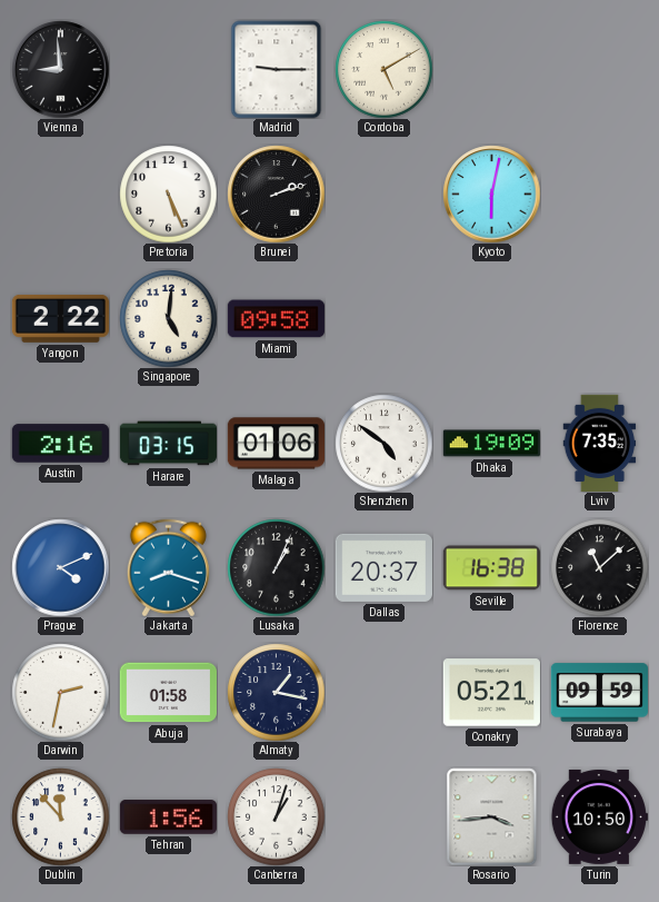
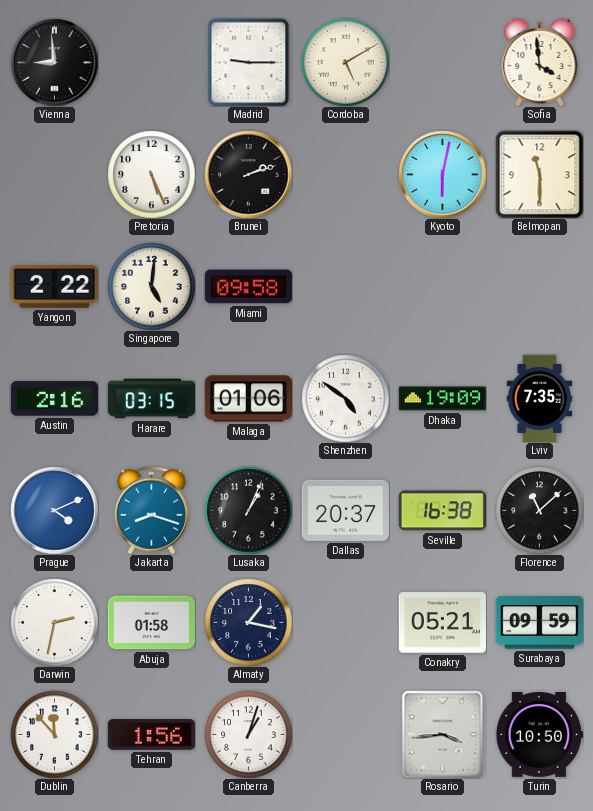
Sofia: none -> 3:59 (540, 62)
Belmopan: none -> 11:30 (539, 174)
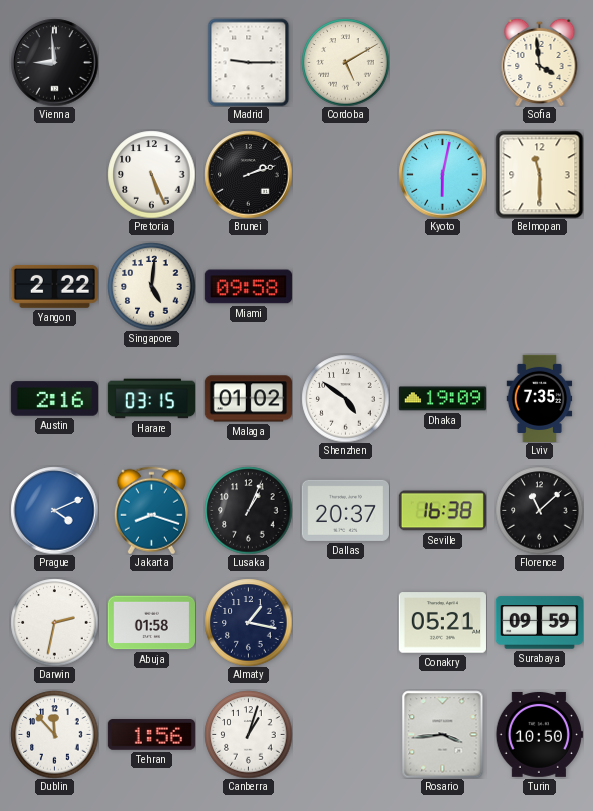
Malaga: 01:06 -> 01:02 (248, 399)
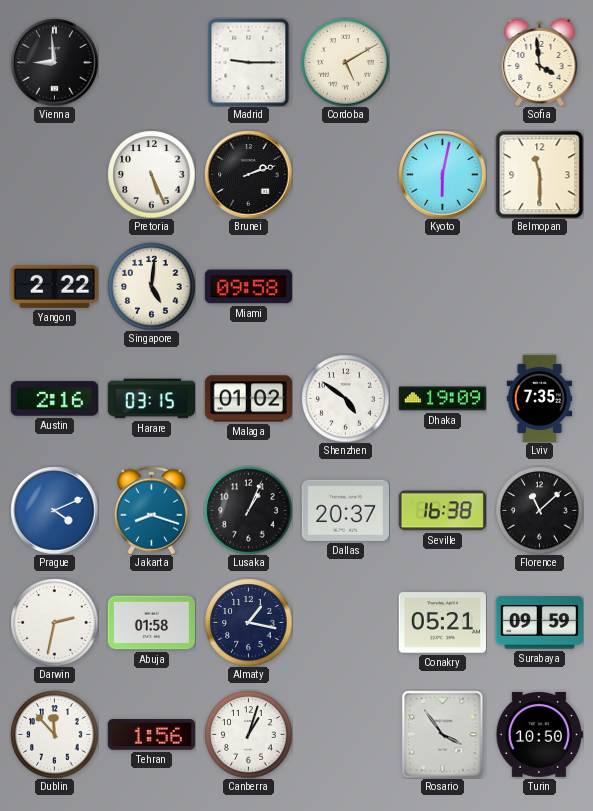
Rosario: 3:44 -> 3:54 (443, 734)
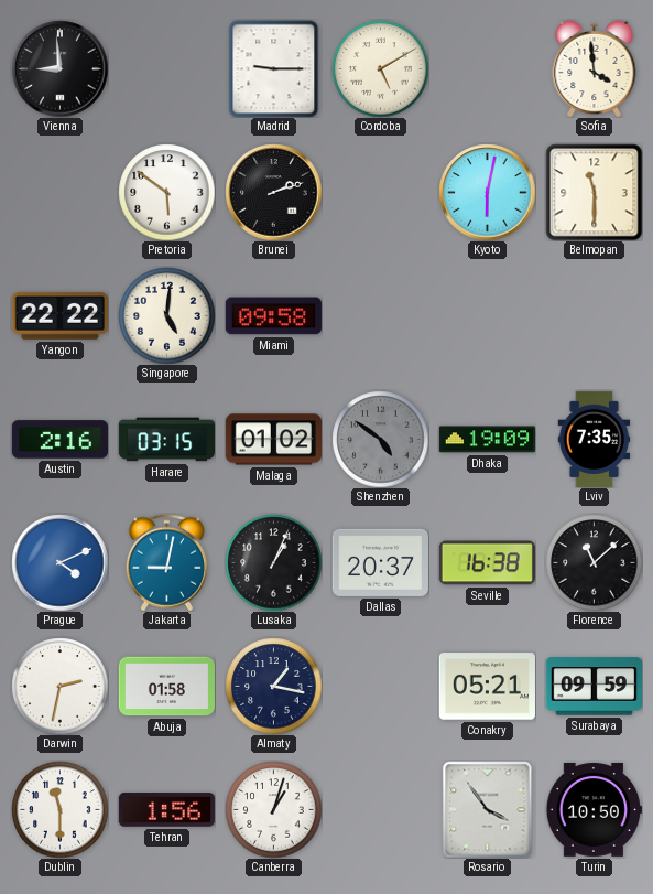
Pretoria: 5:26 -> 5:51 (166, 192)
Yangon: 2:22 -> 22:22 (59, 315)
Shenzhen dial: white -> grey (380, 439)
Jakarta: 8:18 -> 9:02 (166, 562)
Dublin: 11:53 -> 11:30 (59, 809)
